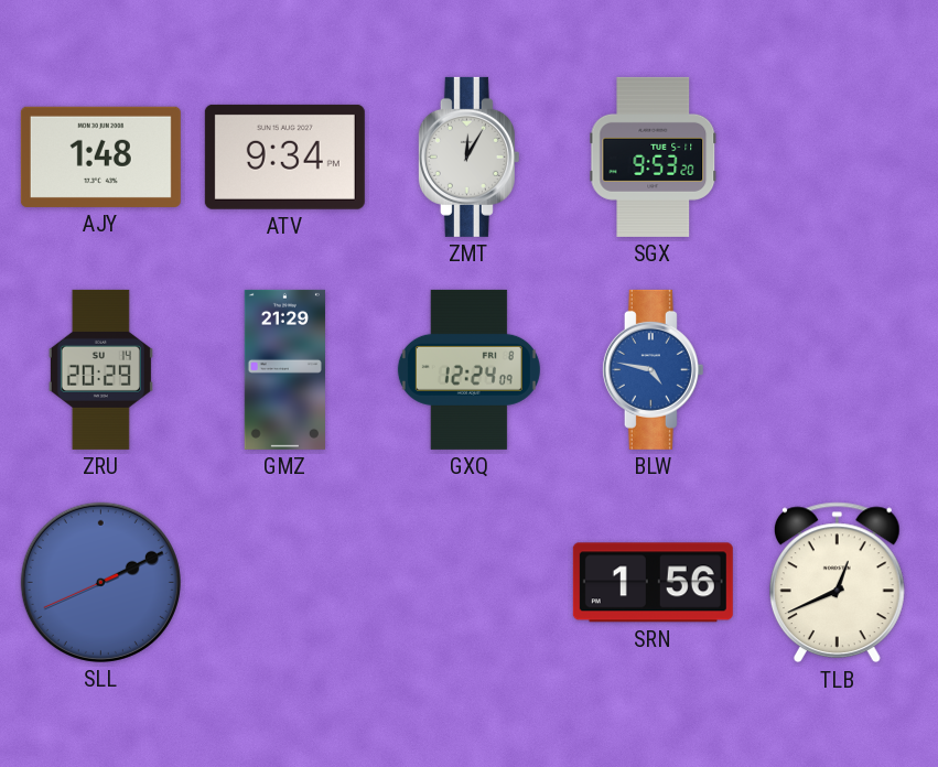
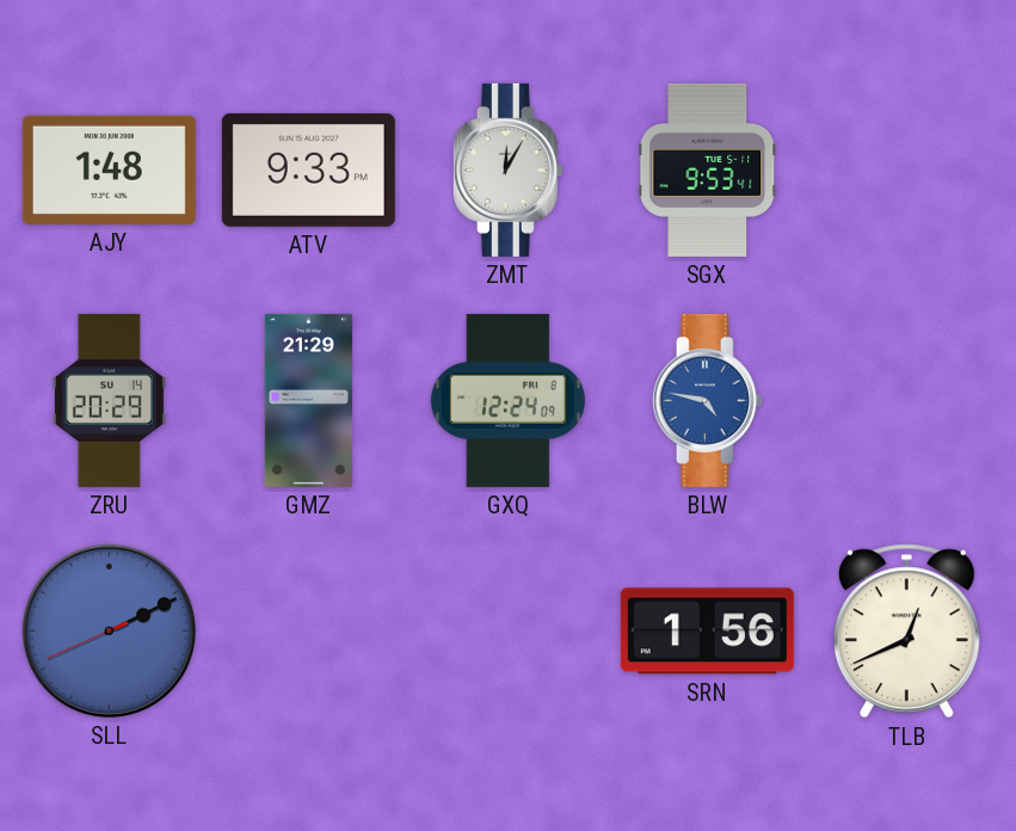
ATV: 9:34 -> 9:33 (308, 170)
SGX: 9:53:20 -> 9:53:41 (708, 170)
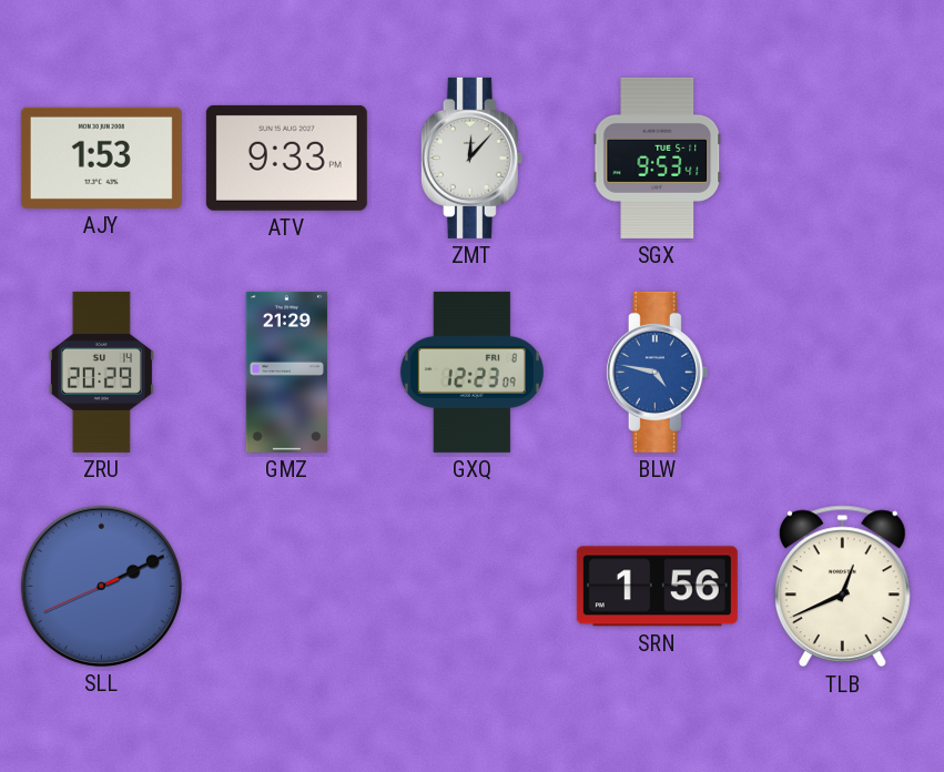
AJY: 1:48 -> 1:53 (101, 158)
ZMT: 12:05 -> 12:07 (471, 158)
GXQ: 12:24 -> 12:23 (471, 372)
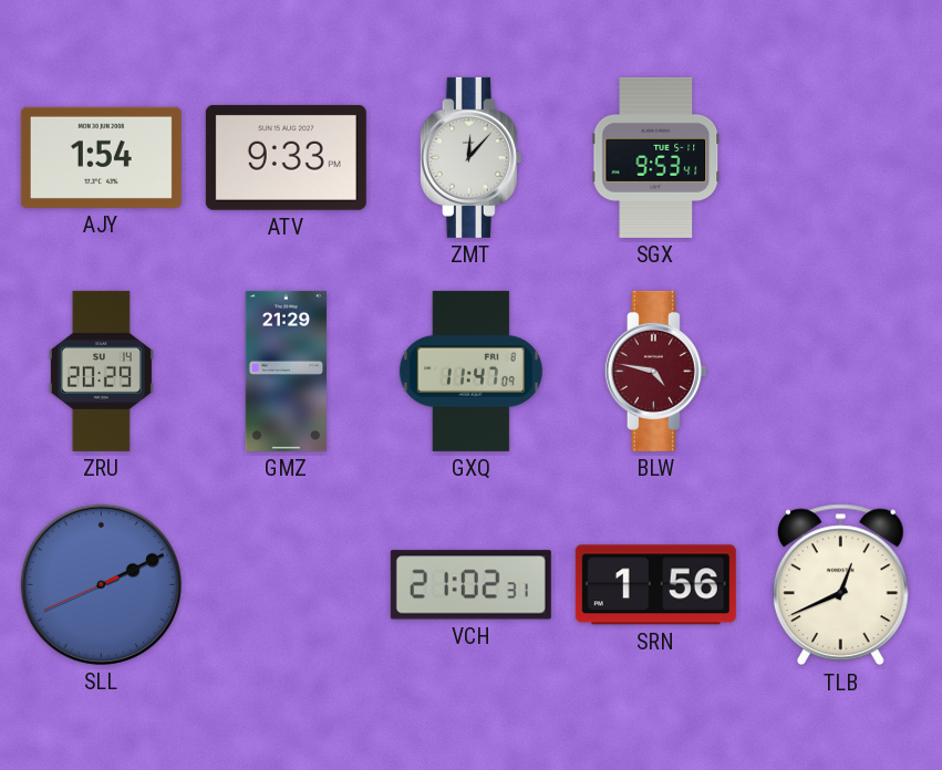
AJY: 1:53 -> 1:54 (101, 157)
GXQ: 12:23 -> 11:47 (470, 371)
BLW dial: blue -> burgundy (655, 371)
VCH: none -> 21:02 (470, 585)
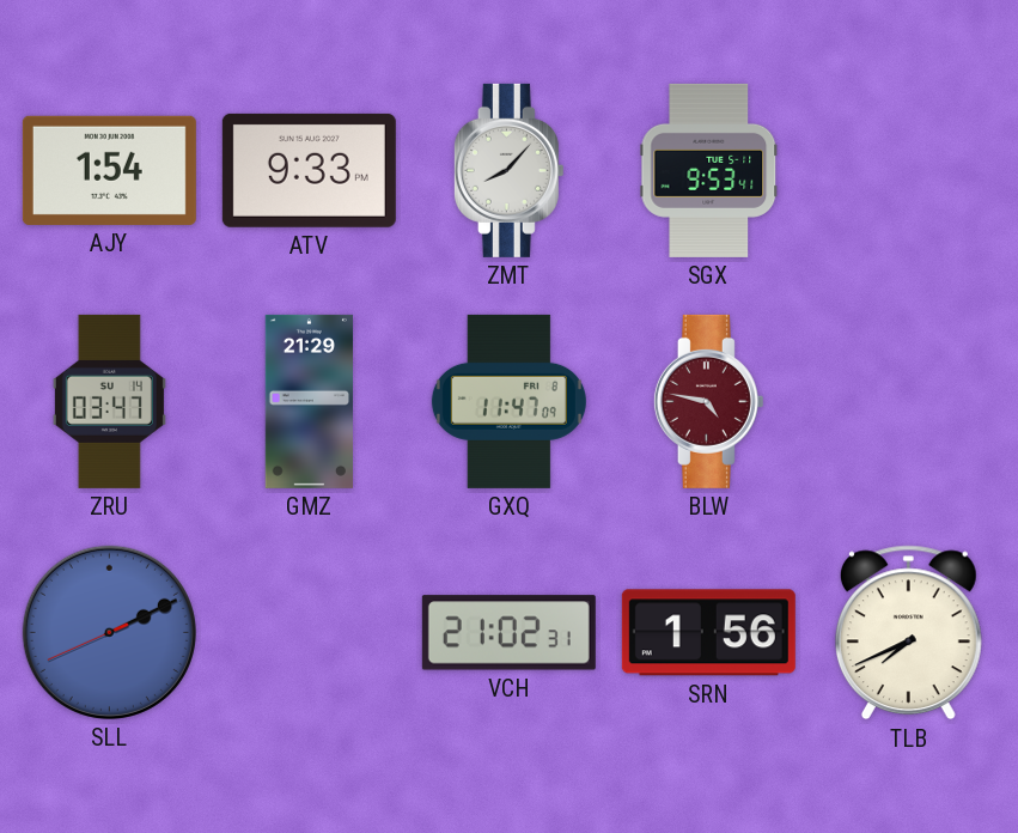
ZMT: 12:07 -> 8:07 (508, 170)
ZRU: 20:29 -> 03:47 (109, 401)
TLB: 12:41 -> 7:41 (908, 633)
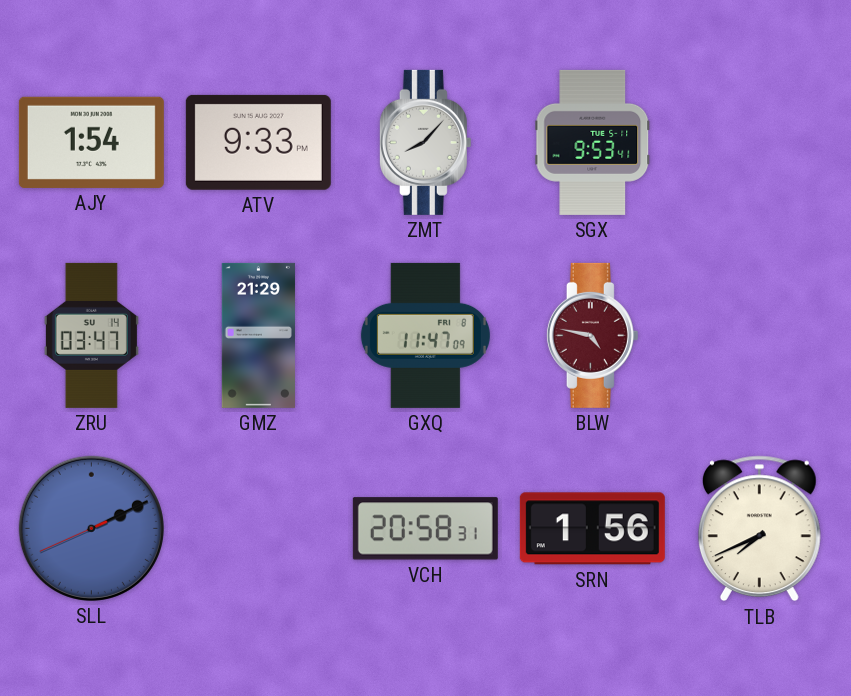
VCH: 21:02 -> 20:58 (425, 529)
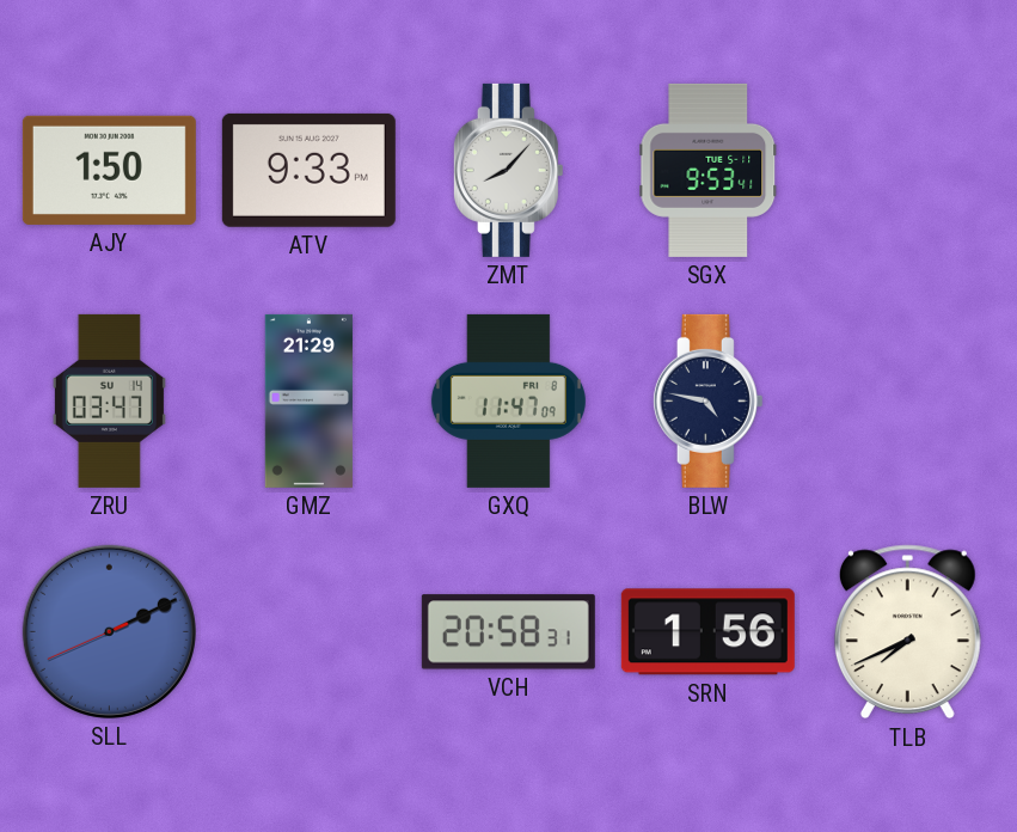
AJY: 1:54 -> 1:50 (109, 170)
BLW dial: burgundy -> navy (707, 400)
